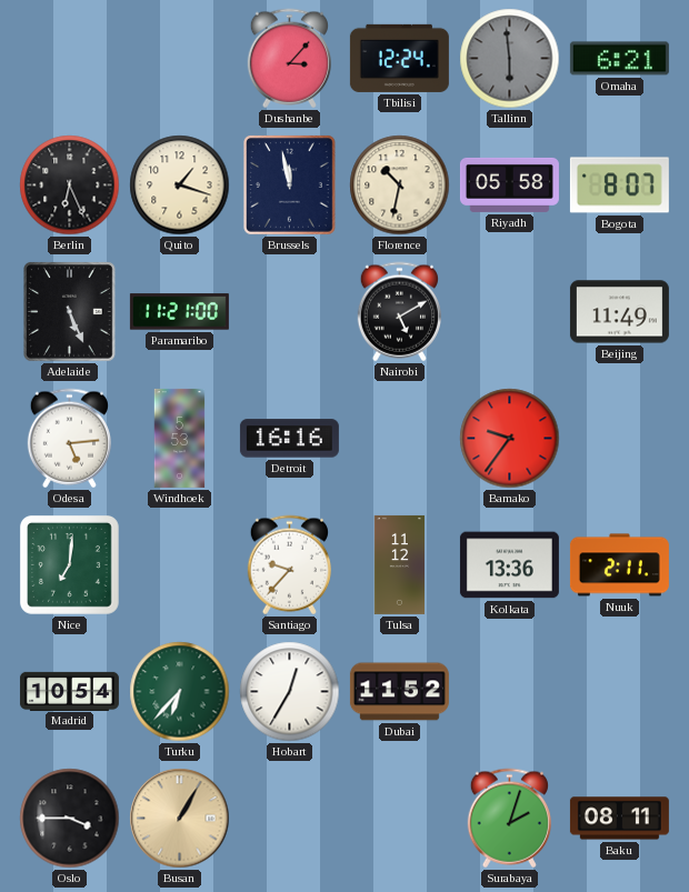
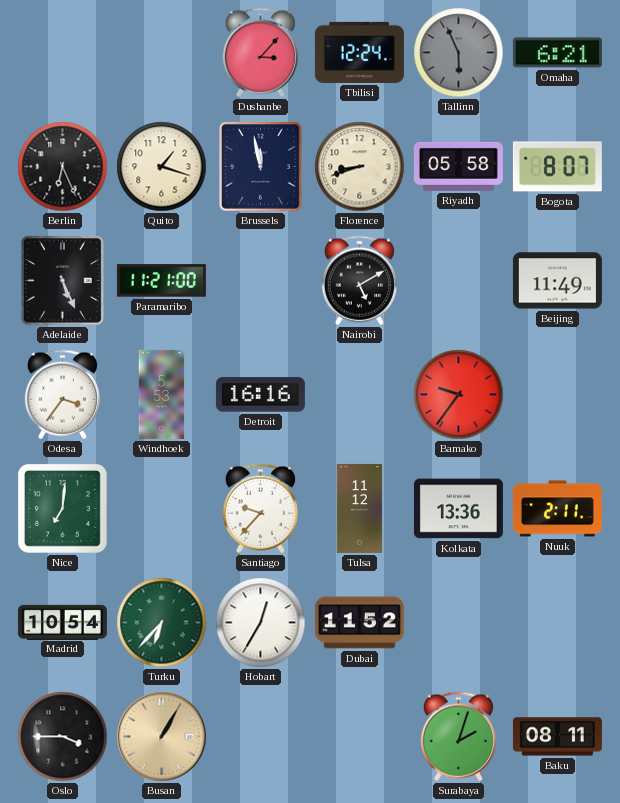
Tallinn: 5:59 -> 5:56 (459, 53)
Florence: 10:32 -> 8:42 (360, 167)
Odesa: 5:14 -> 3:36 (62, 395)
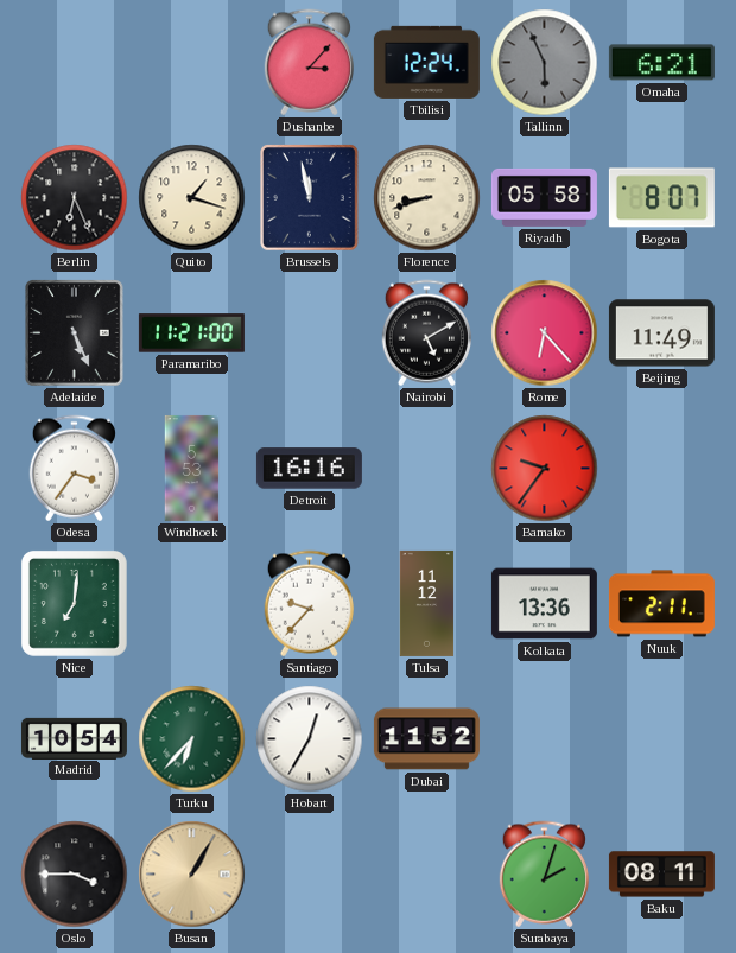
Rome: none -> 6:23 (545, 333)
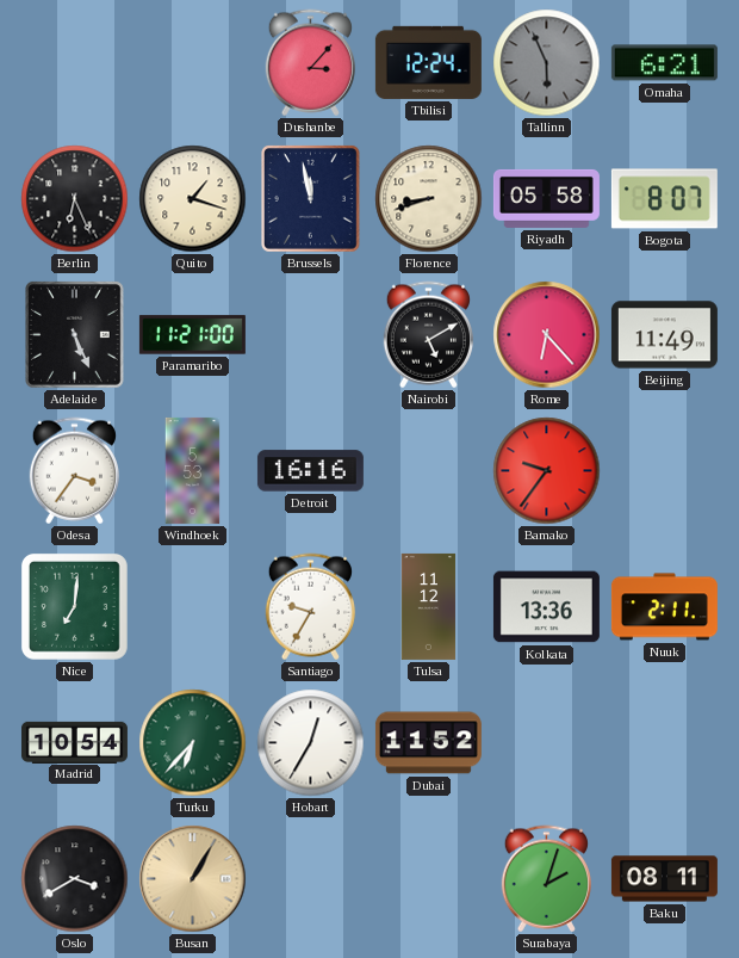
Santiago: 9:37 -> 9:35 (310, 607)
Oslo: 3:45 -> 3:40 (75, 879)
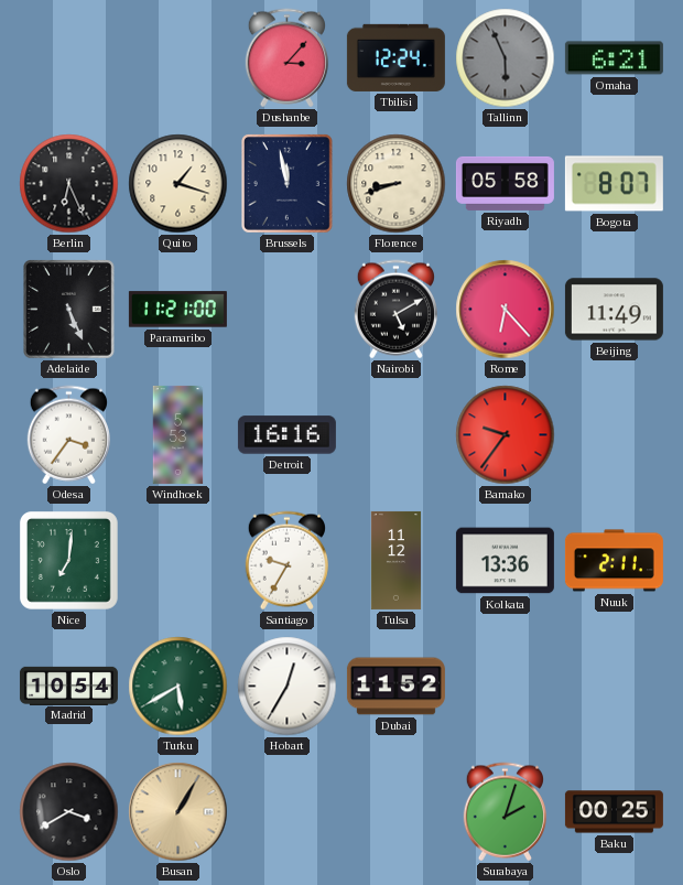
Turku: 6:37 -> 5:40 (178, 687)
Baku: 08:11 -> 00:25 (614, 812)
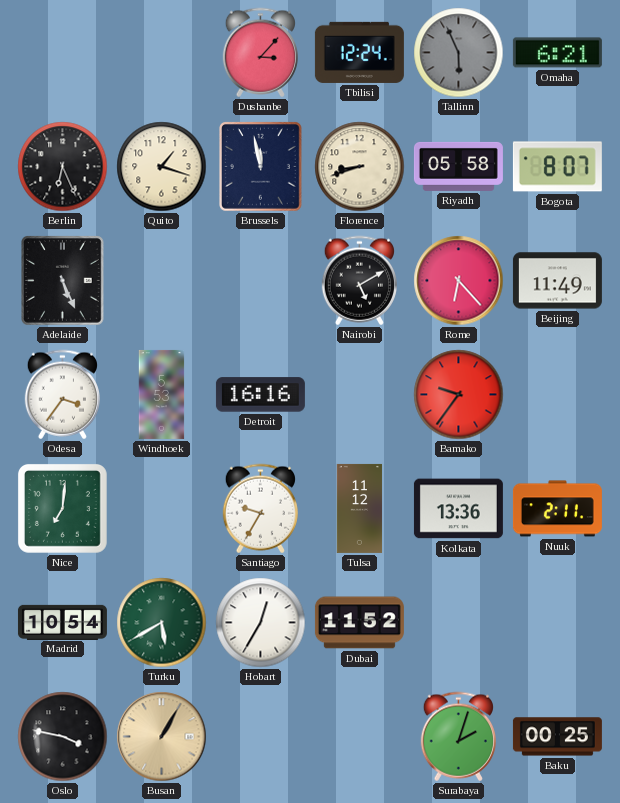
Paramaribo: 11:21 -> none (177, 310)
Oslo: 3:40 -> 3:47 (63, 737)
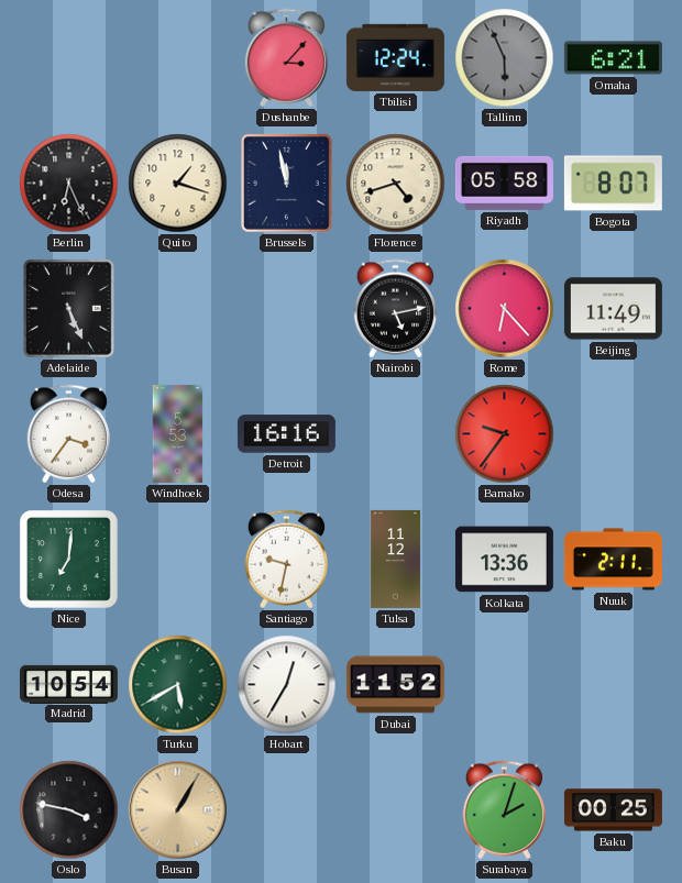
Florence: 8:42 -> 4:42 (396, 184)
Nairobi: 5:10 -> 5:13 (395, 309)
Santiago: 9:35 -> 9:32 (286, 560)
